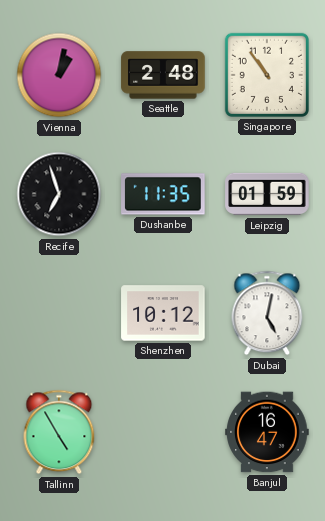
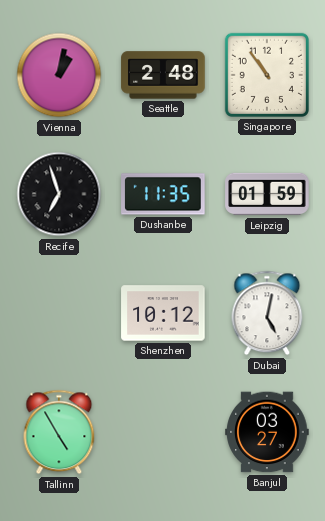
Banjul: 16:47 -> 03:27 (267, 432)
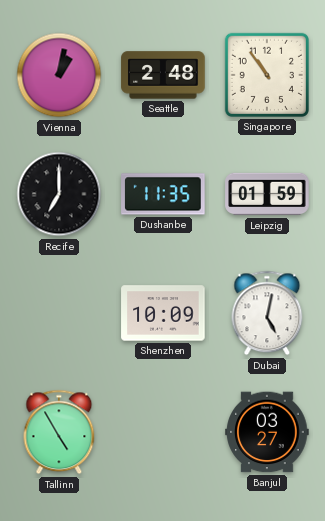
Recife: 6:57 -> 7:00 (59, 194)
Shenzhen: 10:12 -> 10:09 (163, 313)
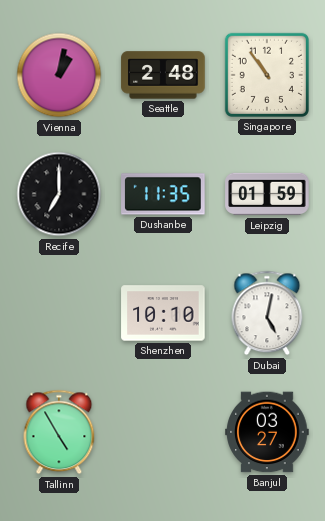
Shenzhen: 10:09 -> 10:10 (163, 313)
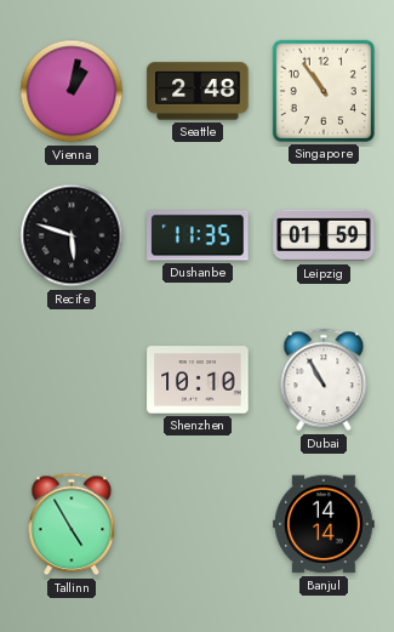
Recife: 7:00 -> 5:48 (72, 235)
Dubai: 5:02 -> 10:55 (324, 380)
Banjul: 03:27 -> 14:14 (324, 524)
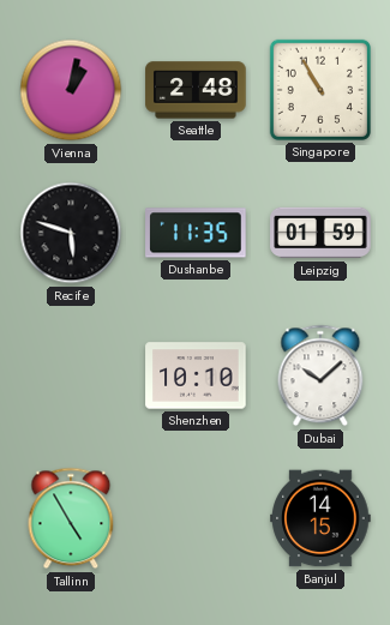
Singapore: 10:54 -> 10:55 (320, 90)
Dubai: 10:55 -> 10:08 (320, 375)
Banjul: 14:14 -> 14:15 (320, 518)
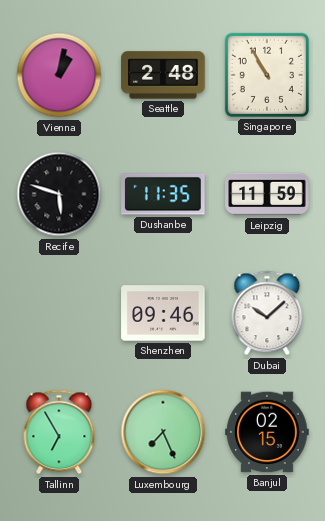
Leipzig: 01:59 -> 11:59 (267, 194)
Shenzhen: 10:10 -> 09:46 (163, 313)
Tallinn: 4:55 -> 6:55 (59, 432)
Luxembourg: none -> 7:26 (163, 432)
Banjul: 14:15 -> 02:15 (267, 432)
